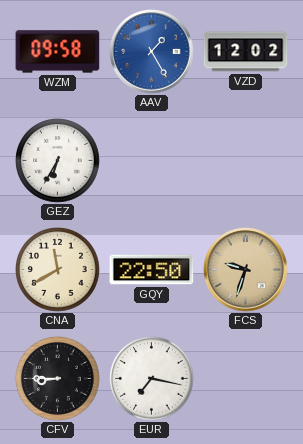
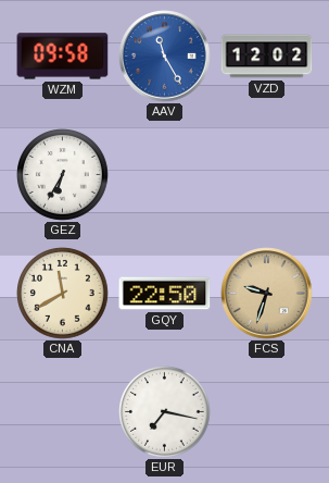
AAV: 1:25 -> 11:25 (165, 57)
CFV: 8:45 -> none (58, 379)
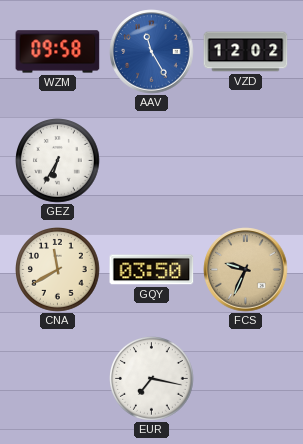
GQY: 22:50 -> 03:50 (152, 270)
FCS: 9:33 -> 9:34 (246, 270)
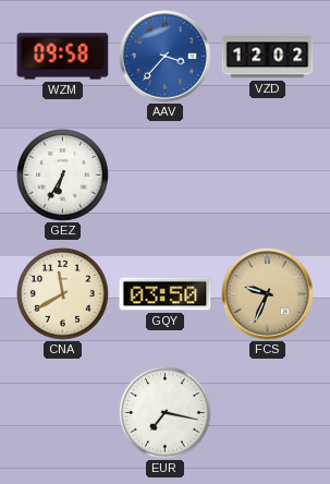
AAV: 11:25 -> 3:37 (166, 57)
